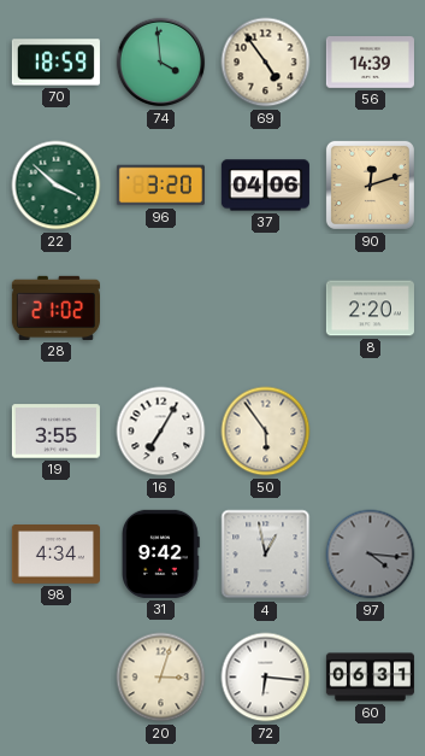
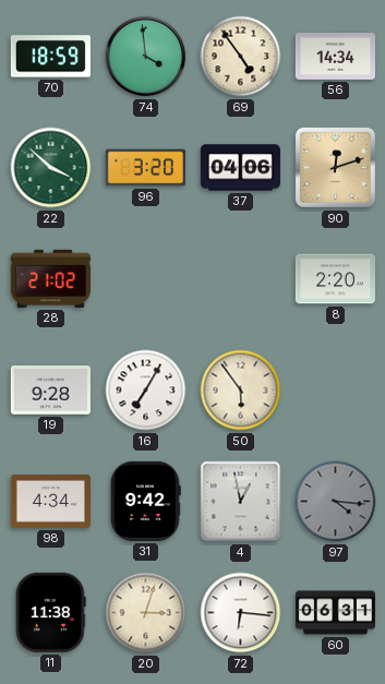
56: 14:39 -> 14:34 (335, 57)
19: 3:55 -> 9:28 (50, 391)
11: none -> 11:38 (51, 612)
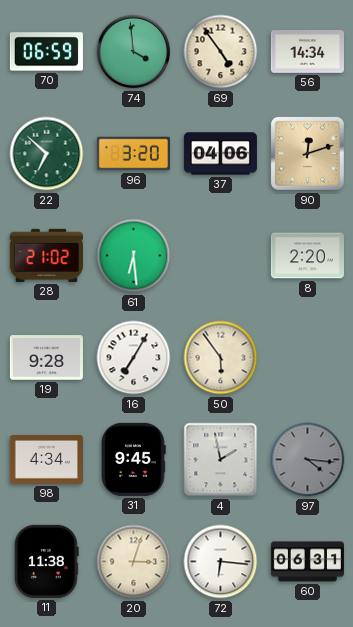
70: 18:59 -> 06:59 (46, 52)
22: 3:52 -> 6:52 (47, 154)
61: none -> 6:29 (134, 256)
31: 9:42 -> 9:45 (134, 459)
4: 12:58 -> 1:58 (221, 460)
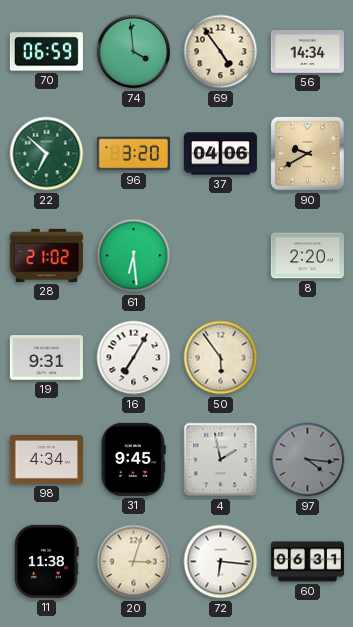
90: 12:12 -> 9:40 (307, 153)
19: 9:28 -> 9:31 (46, 358)
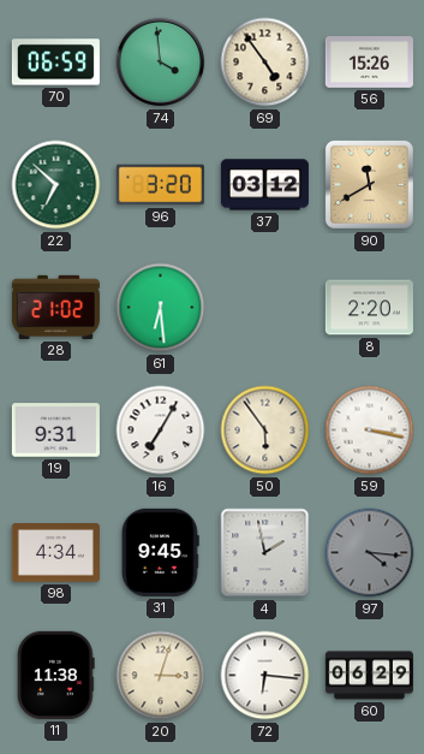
56: 14:34 -> 15:26 (369, 63)
37: 04:06 -> 03:12 (264, 185)
90: 9:40 -> 11:40 (369, 184)
59: none -> 3:17 (370, 431)
60: 06:31 -> 06:29 (369, 676)
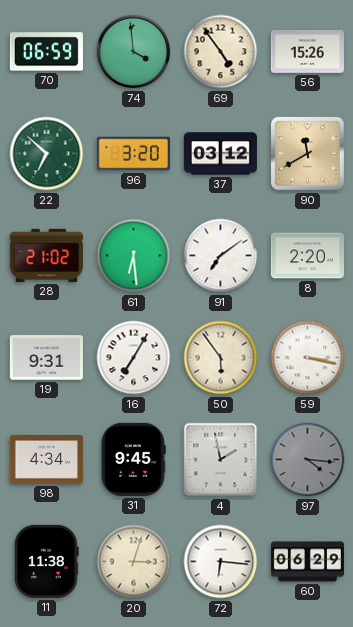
91: none -> 7:09 (221, 256)
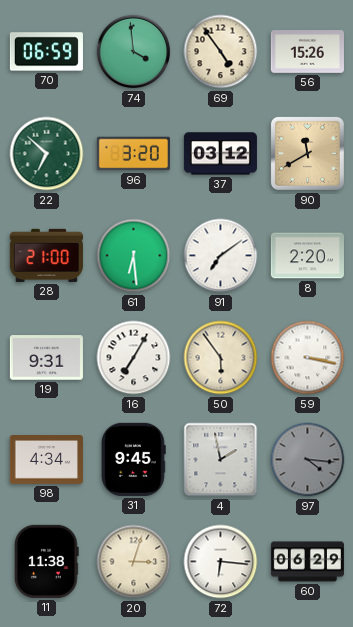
28: 21:02 -> 21:00 (46, 255)
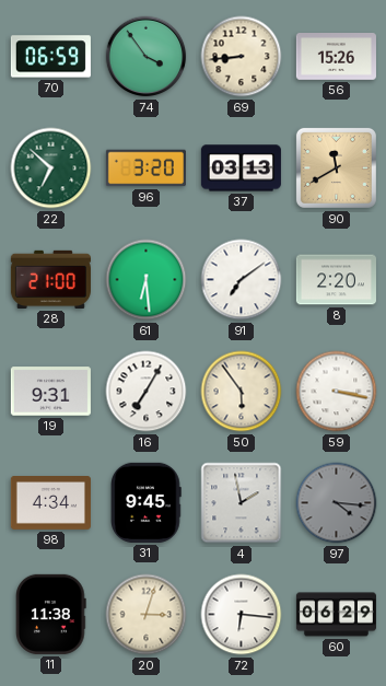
74: 3:59 -> 3:54 (147, 57)
69: 4:54 -> 8:44 (242, 57)
37: 03:12 -> 03:13 (241, 168)
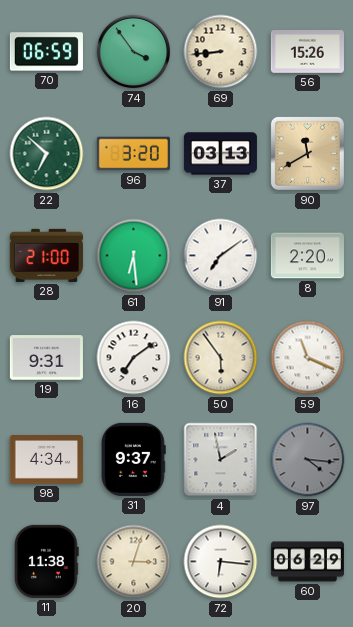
16: 7:05 -> 7:09 (134, 358)
59: 3:17 -> 11:19 (308, 358)
31: 9:45 -> 9:37 (134, 459)
